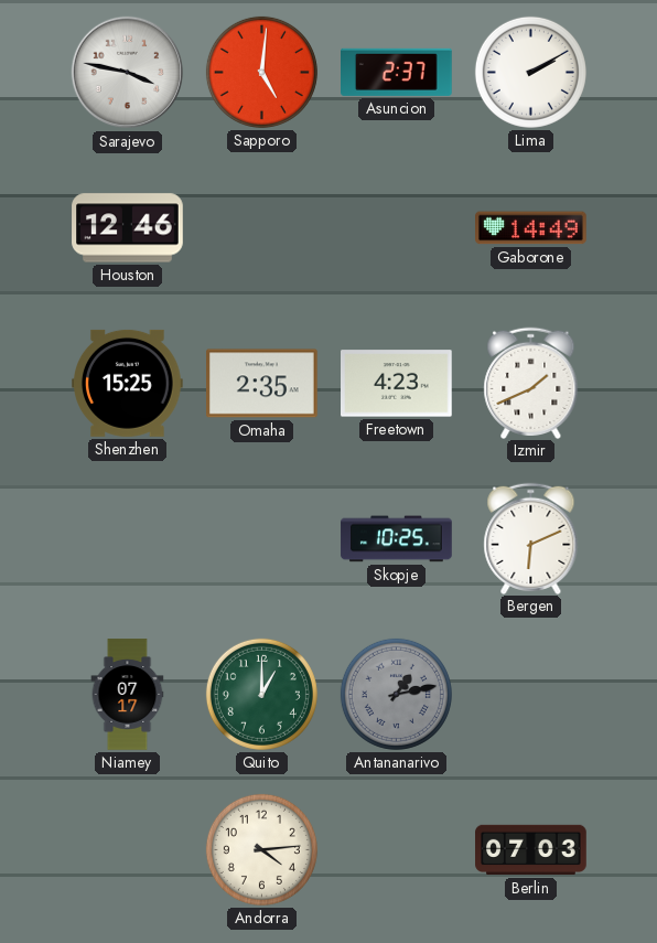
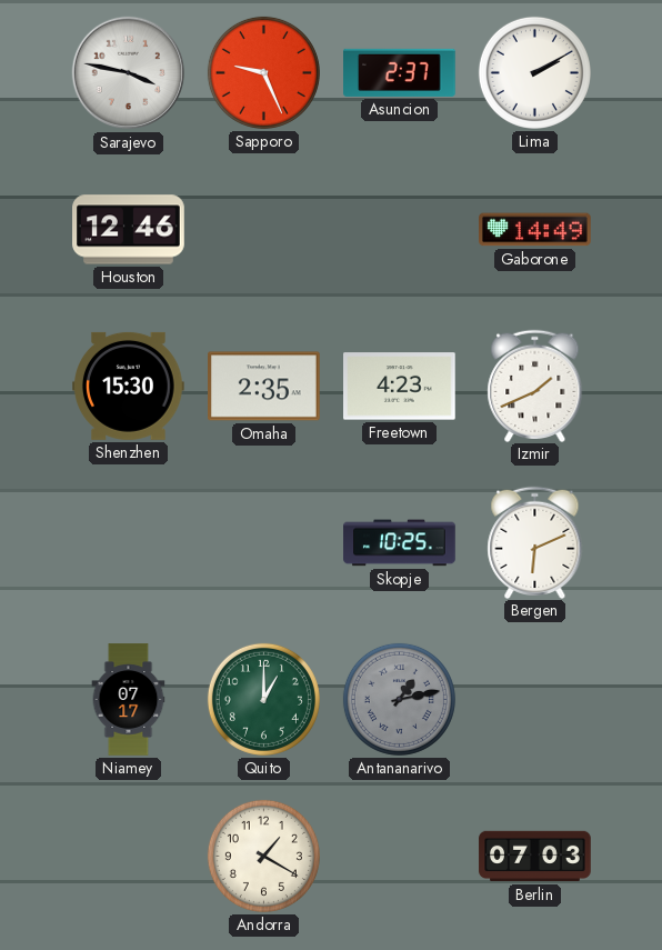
Sapporo: 5:01 -> 9:26 (263, 72)
Shenzhen: 15:25 -> 15:30 (129, 386)
Andorra: 4:14 -> 1:20 (263, 856)
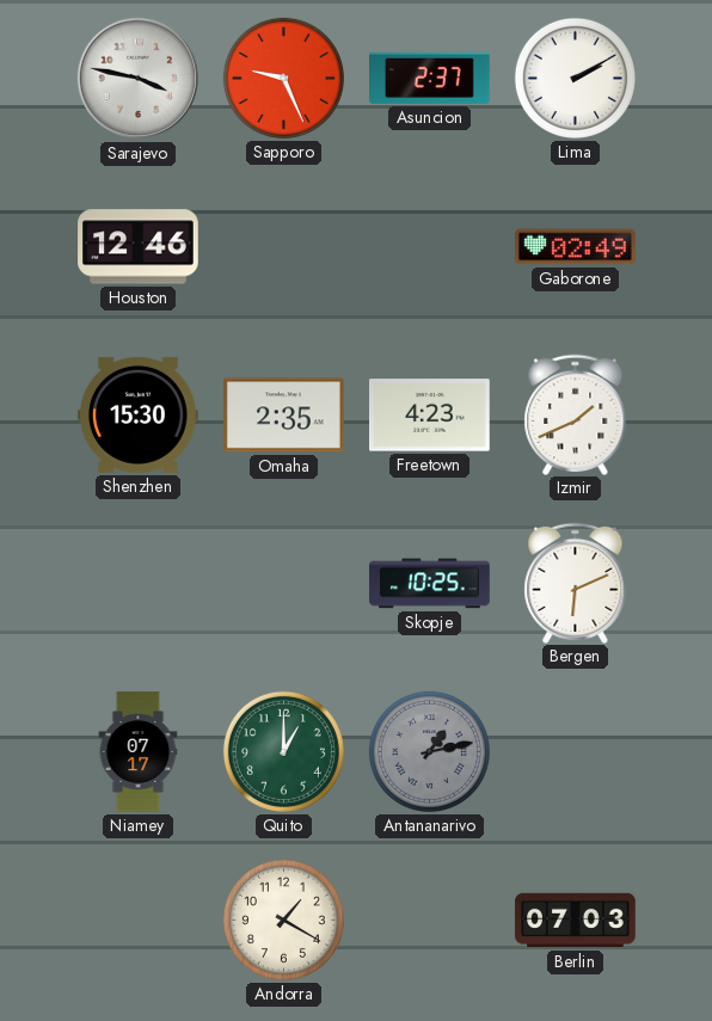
Gaborone: 14:49 -> 02:49 (576, 247)
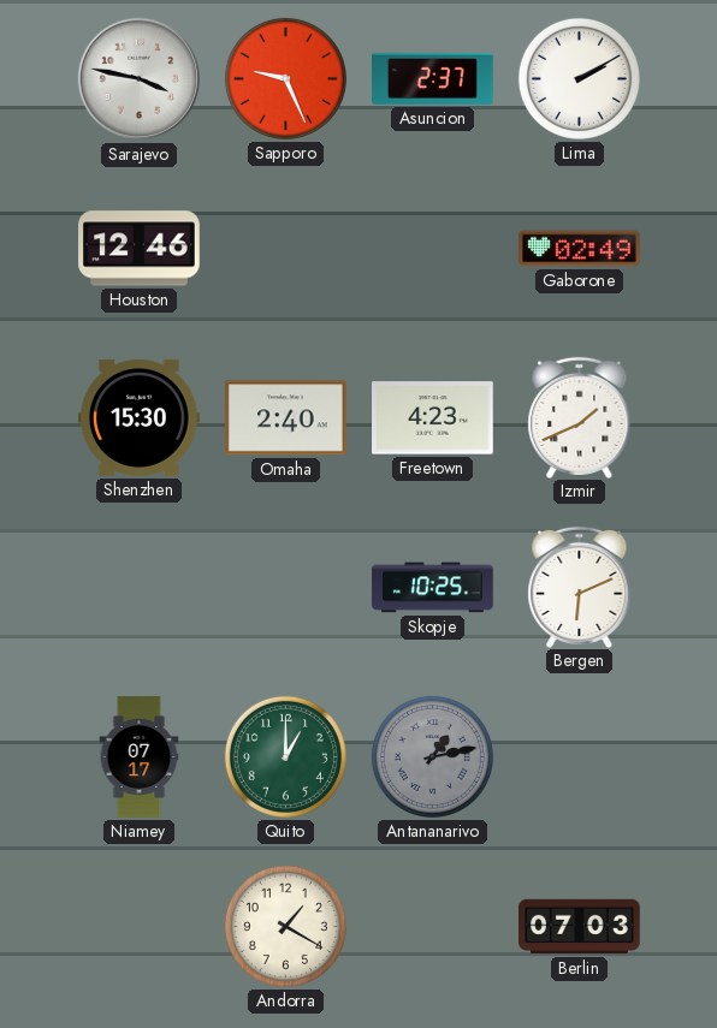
Omaha: 2:35 -> 2:40 (286, 418)
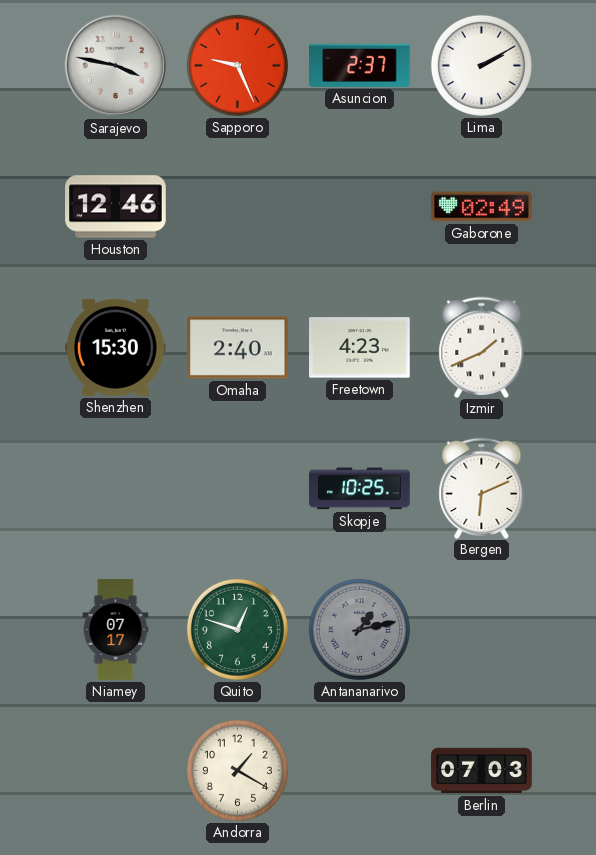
Quito: 1:00 -> 12:48 (237, 629)
